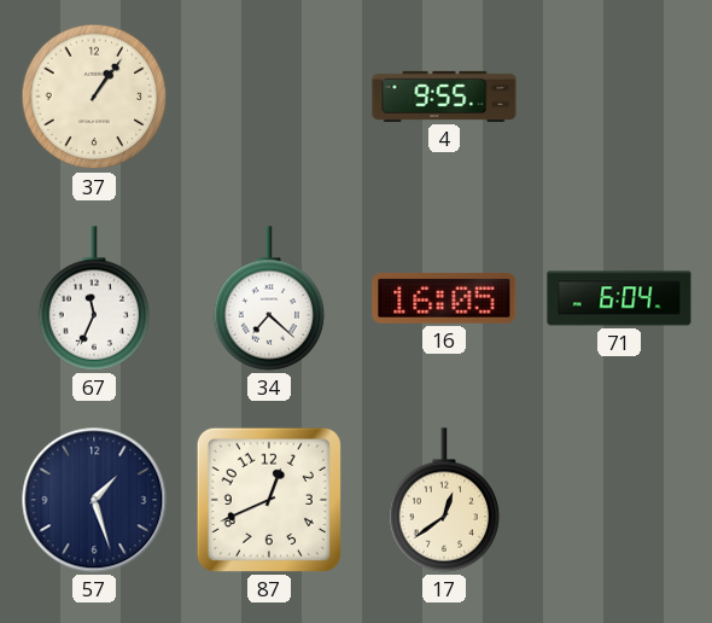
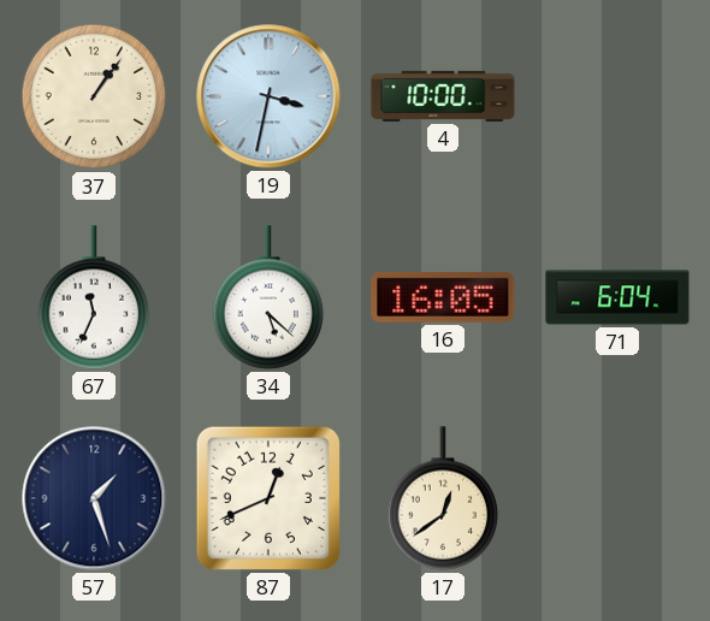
19: none -> 3:32 (268, 96)
4: 9:55 -> 10:00 (443, 96)
34: 7:22 -> 5:22 (268, 297)
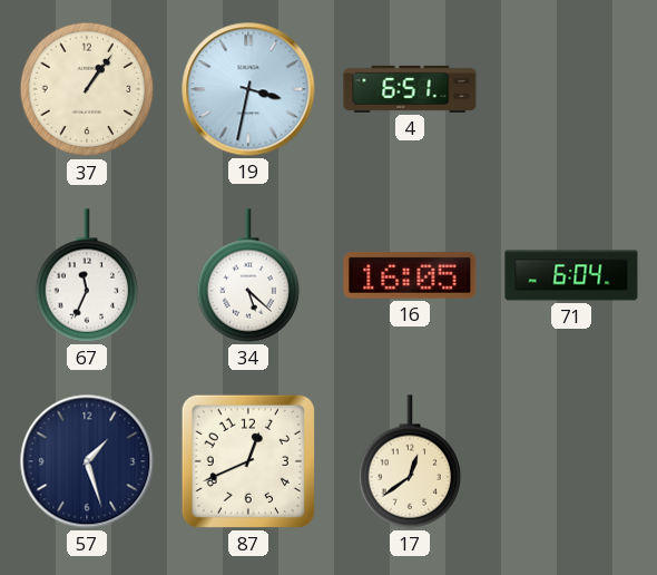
4: 10:00 -> 6:51 (410, 89)
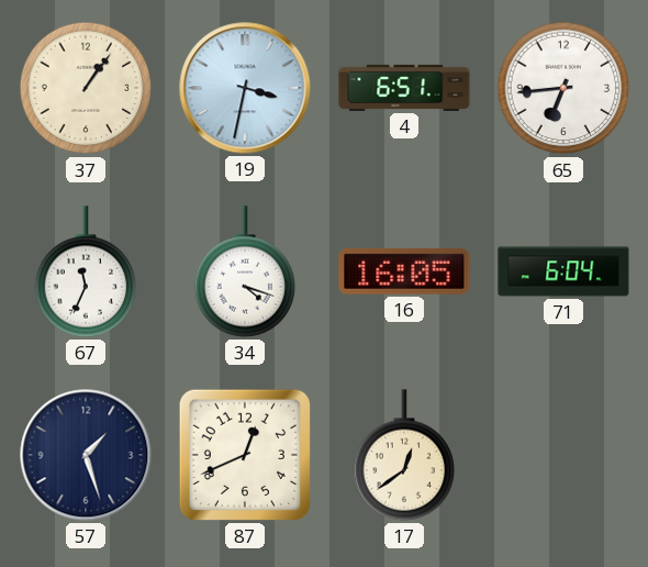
65: none -> 6:44 (563, 88)
34: 5:22 -> 4:18 (245, 271)
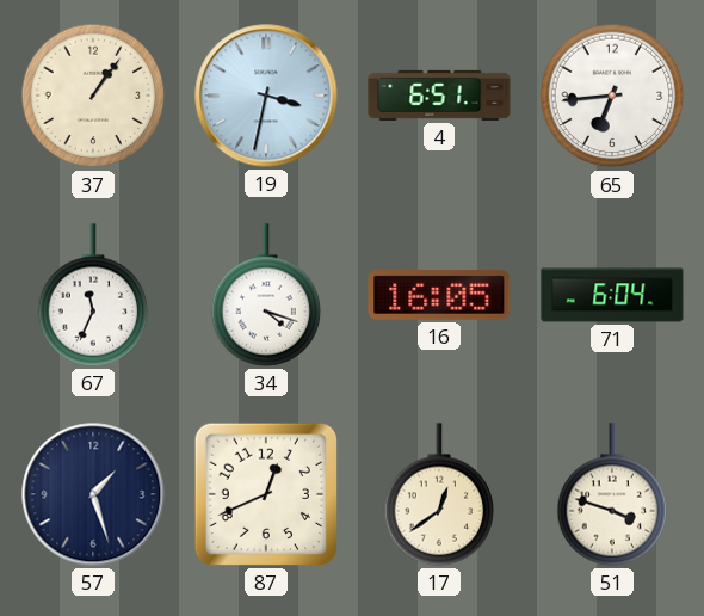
51: none -> 3:48 (612, 494)
